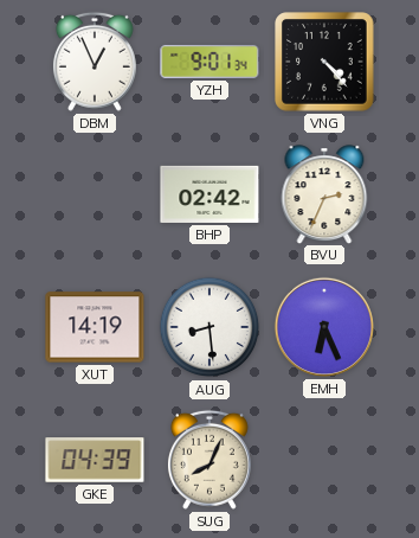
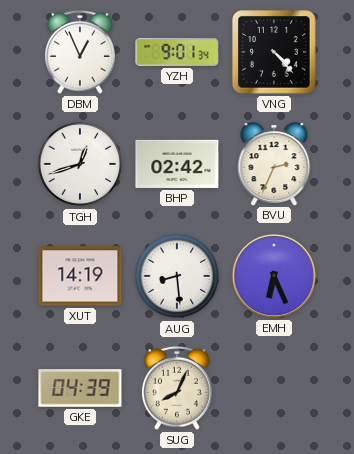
TGH: none -> 12:42 (80, 164)
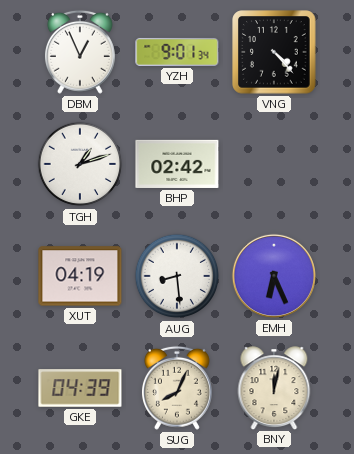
TGH: 12:42 -> 1:12 (80, 164)
BVU: 2:34 -> none (274, 164)
XUT: 14:19 -> 04:19 (80, 276)
BNY: none -> 12:02 (274, 388)
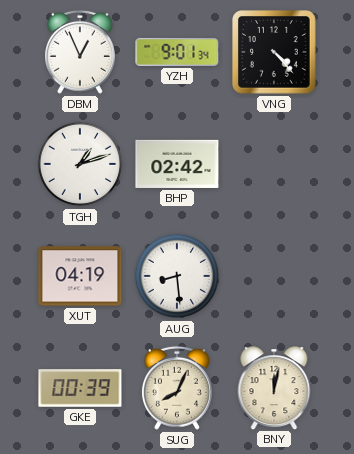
EMH: 6:26 -> none (274, 276)
GKE: 04:39 -> 00:39 (80, 388)
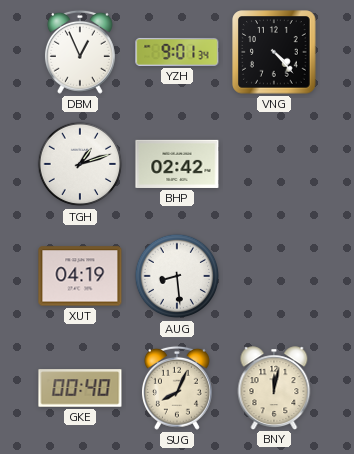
GKE: 00:39 -> 00:40 (80, 388)
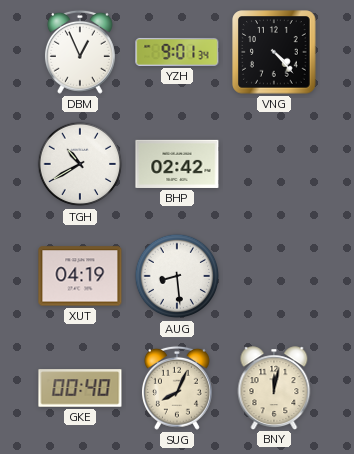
TGH: 1:12 -> 10:40 (80, 164)
